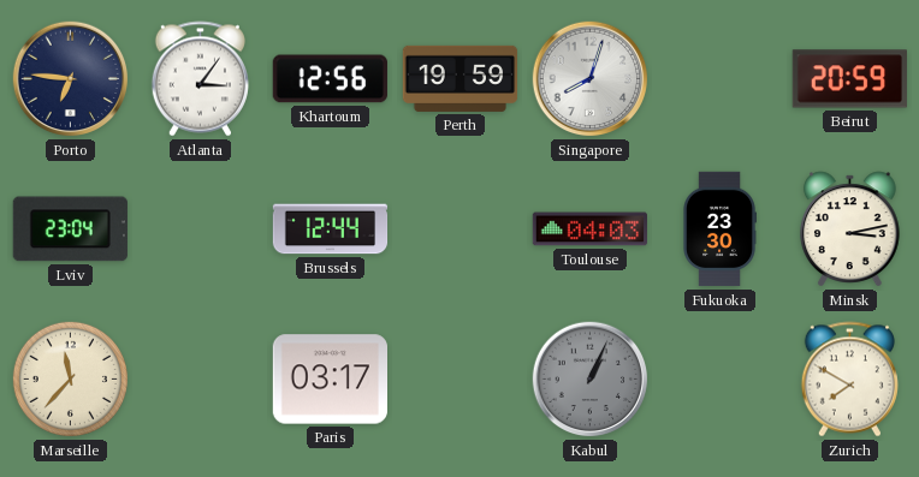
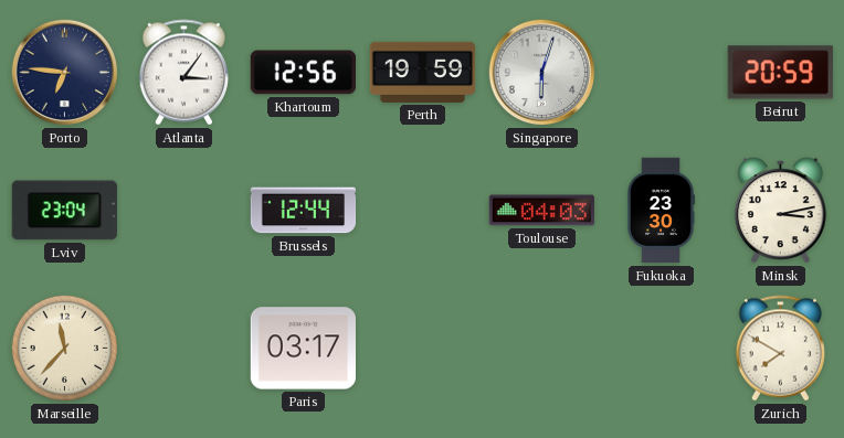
Singapore: 8:03 -> 6:03 (542, 73)
Kabul: 1:04 -> none (591, 380)
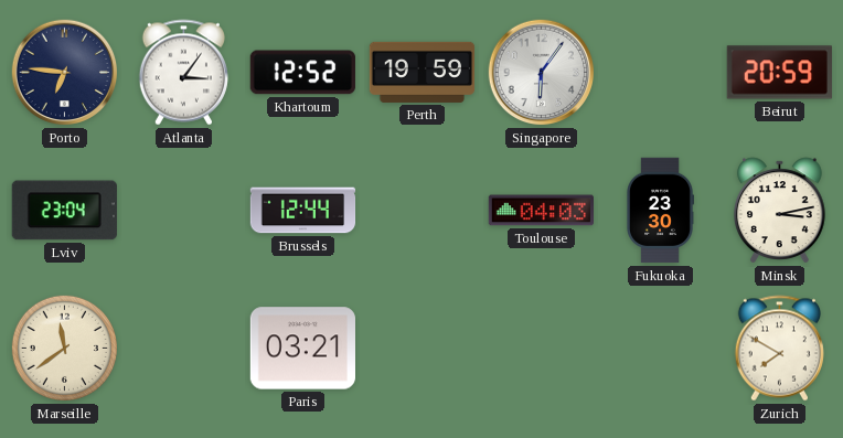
Khartoum: 12:56 -> 12:52 (302, 73)
Singapore: 6:03 -> 6:06 (542, 73)
Marseille: 11:37 -> 11:39 (64, 348)
Paris: 03:17 -> 03:21 (302, 349)
